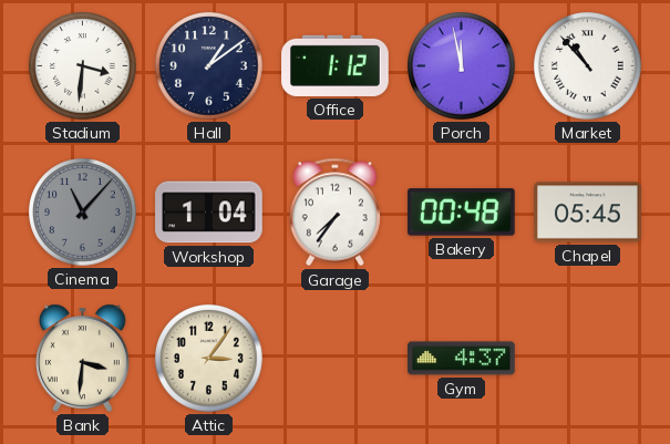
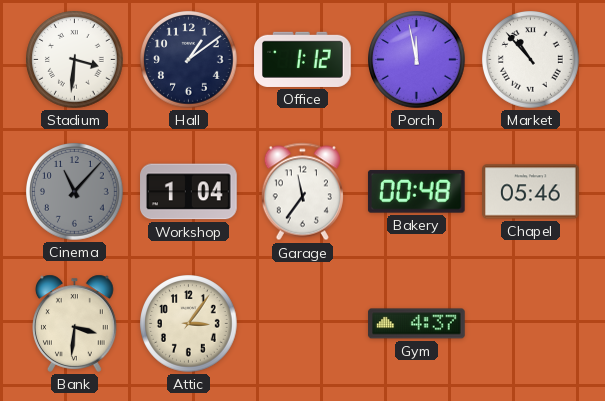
Garage: 7:36 -> 11:36 (302, 192)
Chapel: 05:45 -> 05:46 (531, 192)
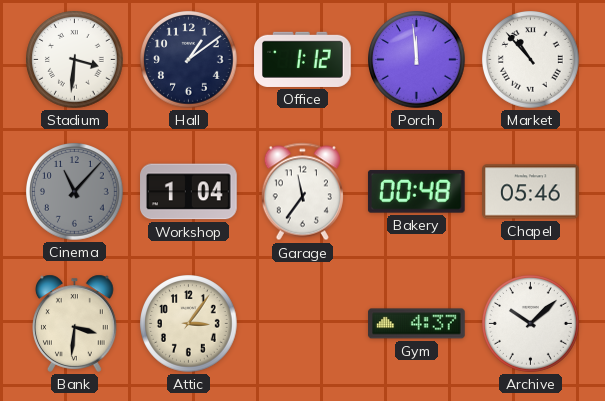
Porch: 11:58 -> 11:59 (417, 60)
Archive: none -> 10:08 (531, 324)
